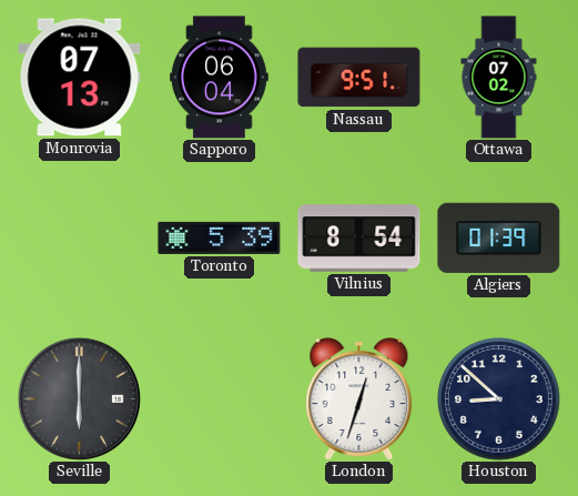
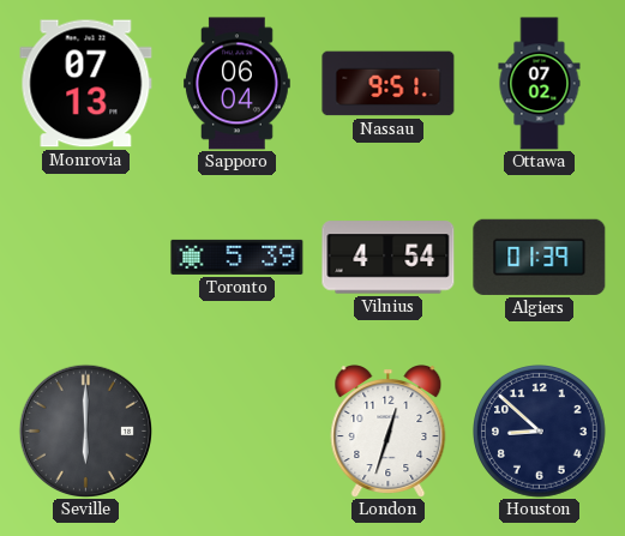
Vilnius: 8:54 -> 4:54 (389, 258)
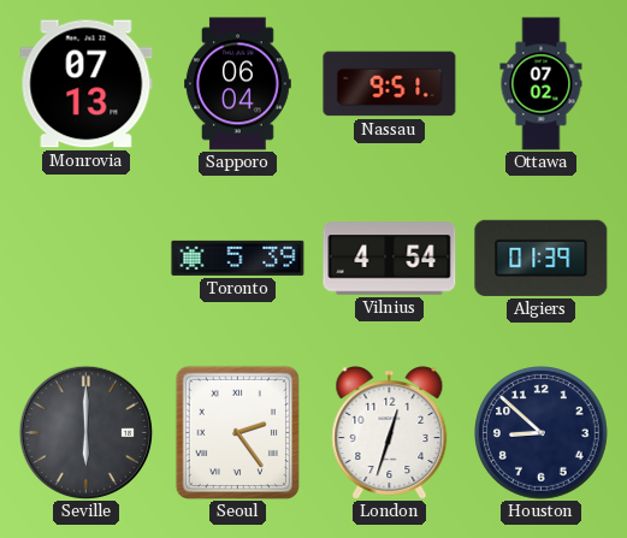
Seoul: none -> 2:24 (237, 432)
